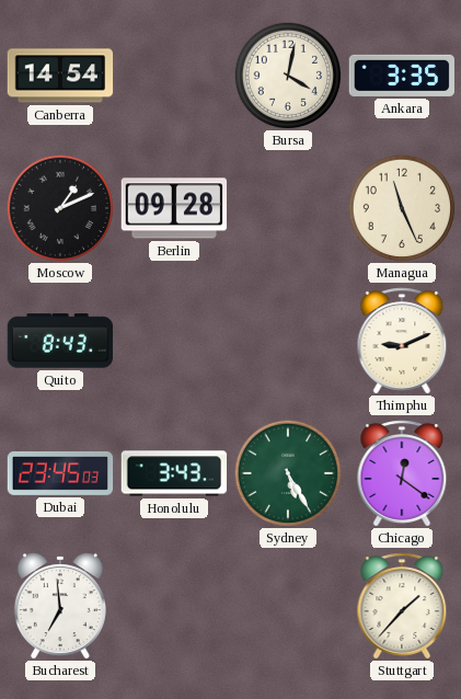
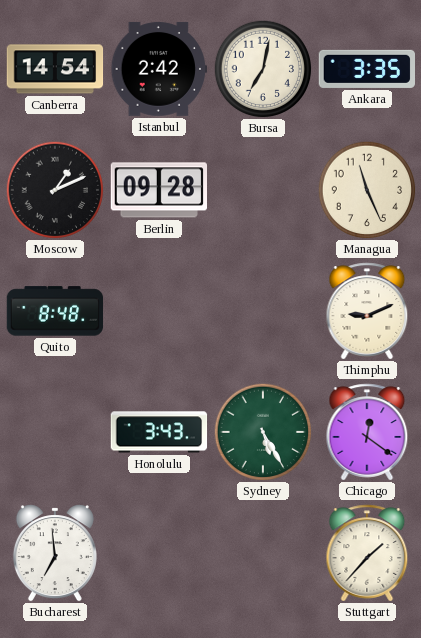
Istanbul: none -> 2:42 (159, 69)
Bursa: 4:02 -> 7:02 (263, 69)
Quito: 8:43 -> 8:48 (55, 311)
Dubai: 23:45 -> none (60, 473)
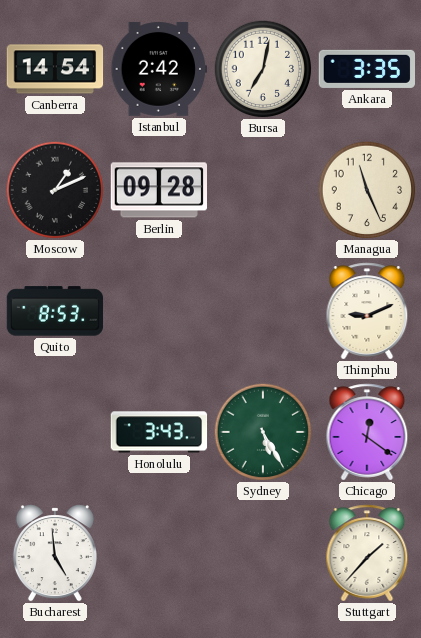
Quito: 8:48 -> 8:53 (55, 311)
Bucharest: 6:59 -> 4:59 (55, 553)
